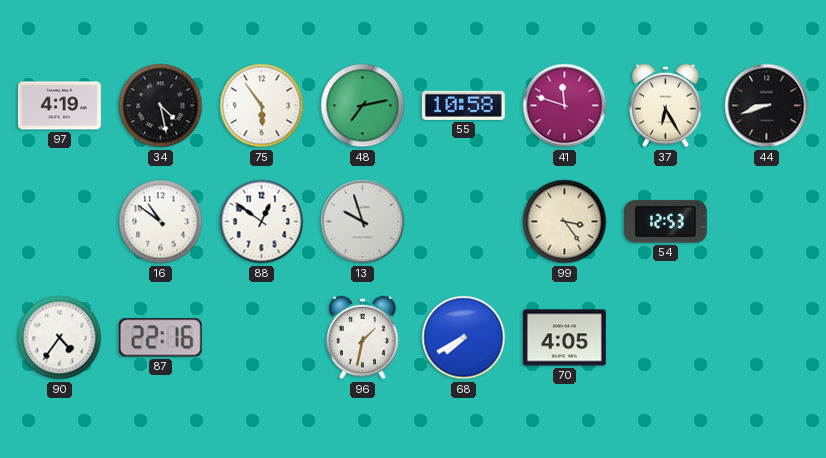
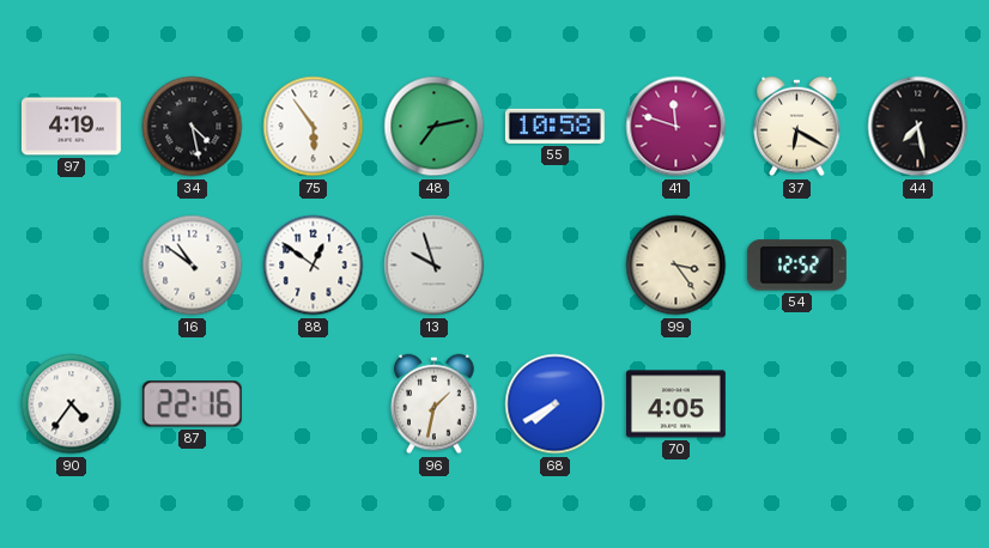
37: 6:25 -> 6:20 (797, 127)
44: 8:42 -> 7:28 (918, 127)
54: 12:53 -> 12:52 (796, 266)
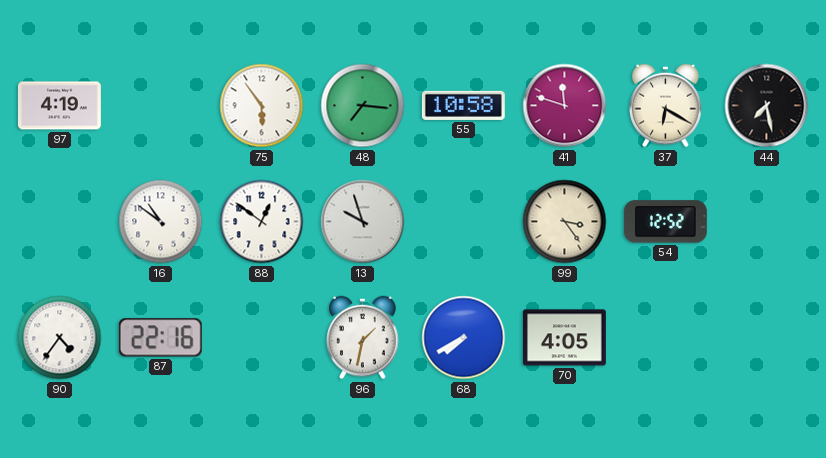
34: 4:28 -> none (193, 127)
48: 7:13 -> 7:16 (363, 106)
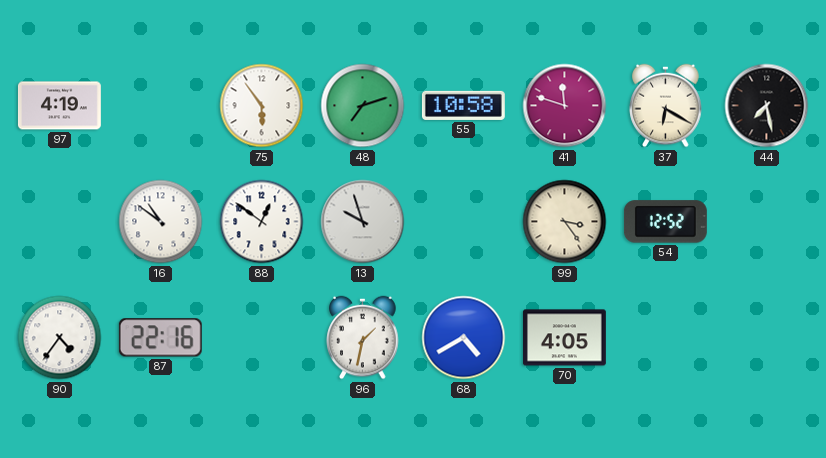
48: 7:16 -> 7:12 (363, 106)
68: 7:40 -> 4:40 (464, 338)
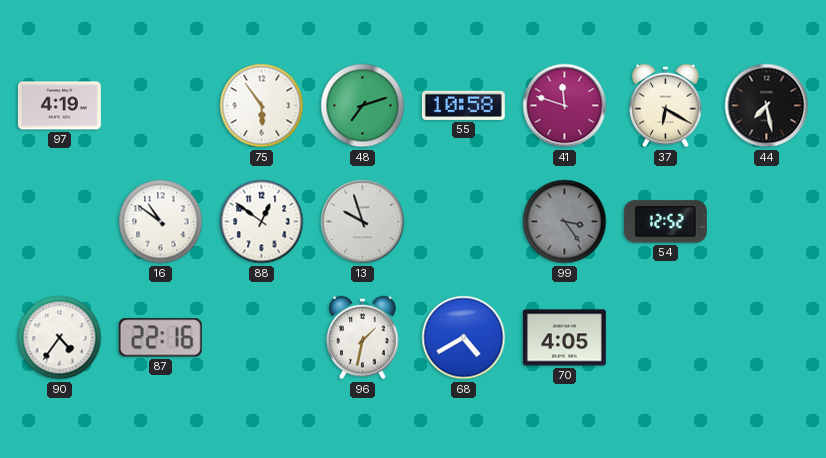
99 dial: cream -> grey (565, 222)
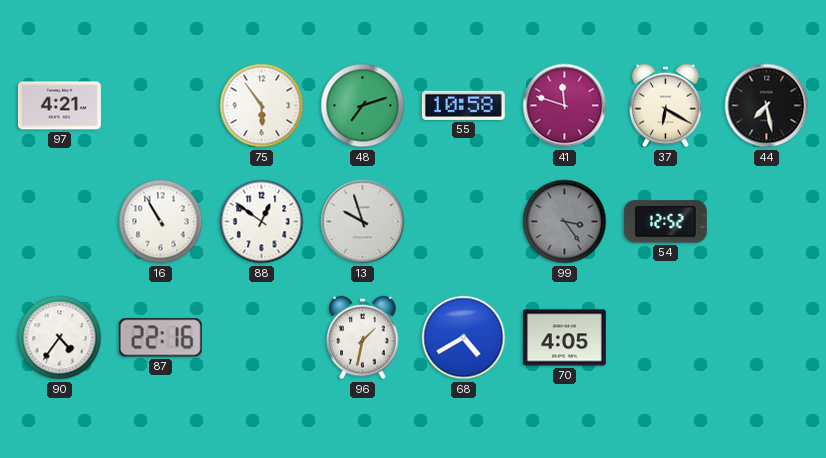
97: 4:19 -> 4:21 (59, 106)
16: 10:51 -> 10:55 (161, 222)
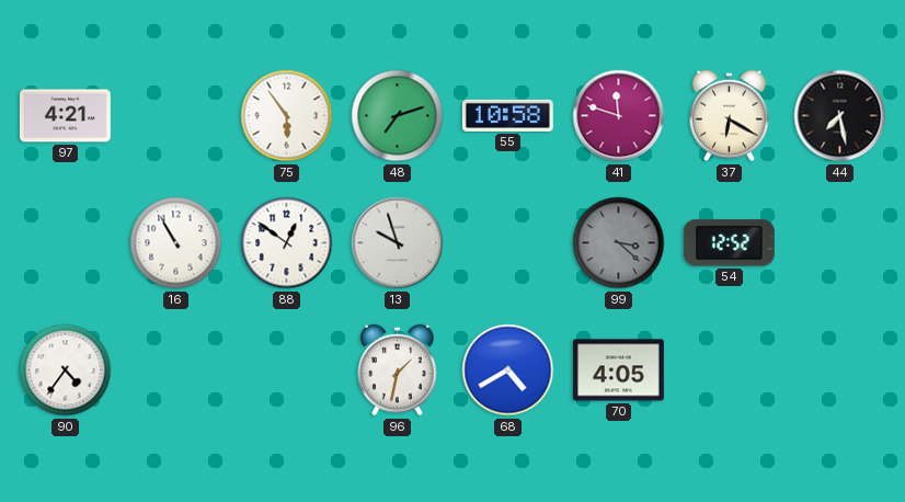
99: 3:24 -> 3:22 (619, 243)
87: 22:16 -> none (160, 338)
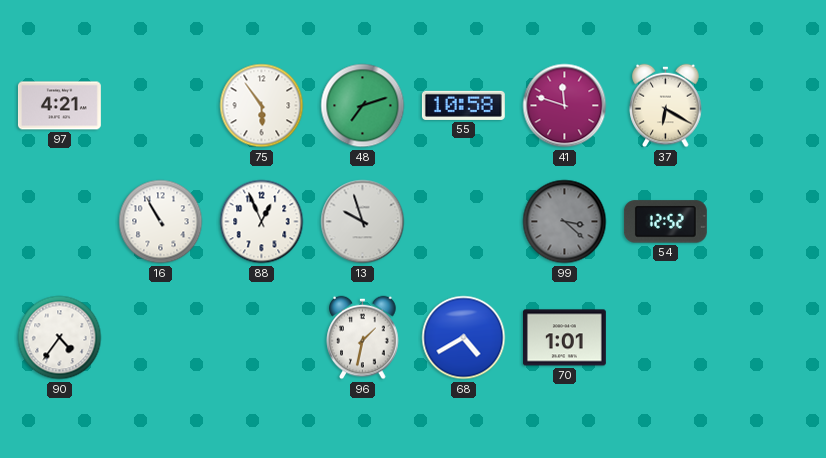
44: 7:28 -> none (840, 116)
88: 12:51 -> 12:56 (262, 222)
70: 4:05 -> 1:01 (564, 338)
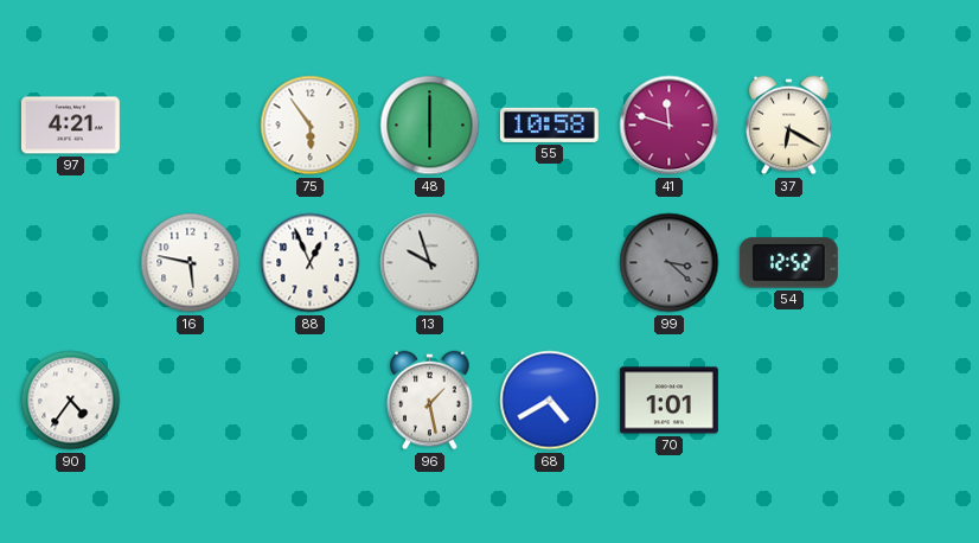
48: 7:12 -> 6:00 (430, 126)
16: 10:55 -> 5:47 (191, 263)
96: 1:32 -> 1:28 (430, 401)
